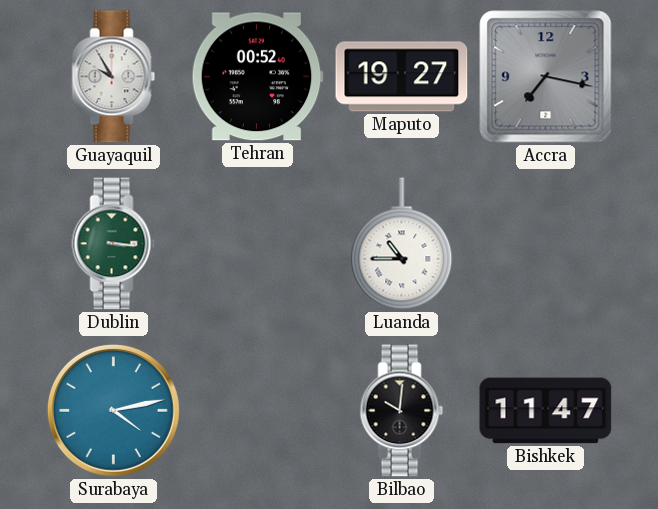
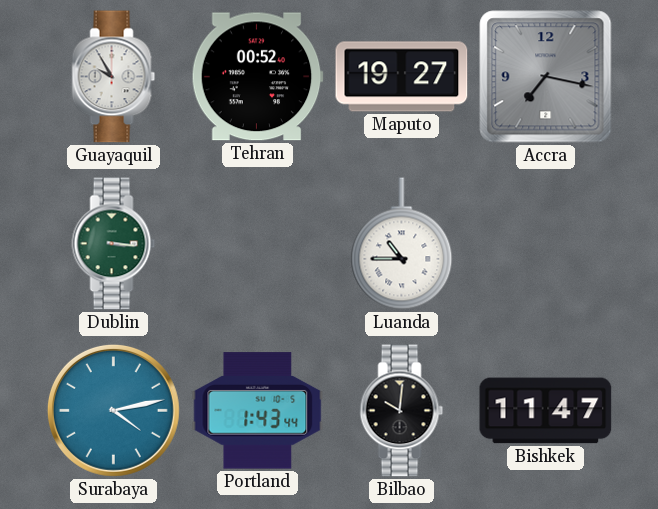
Portland: none -> 1:43 (258, 411)
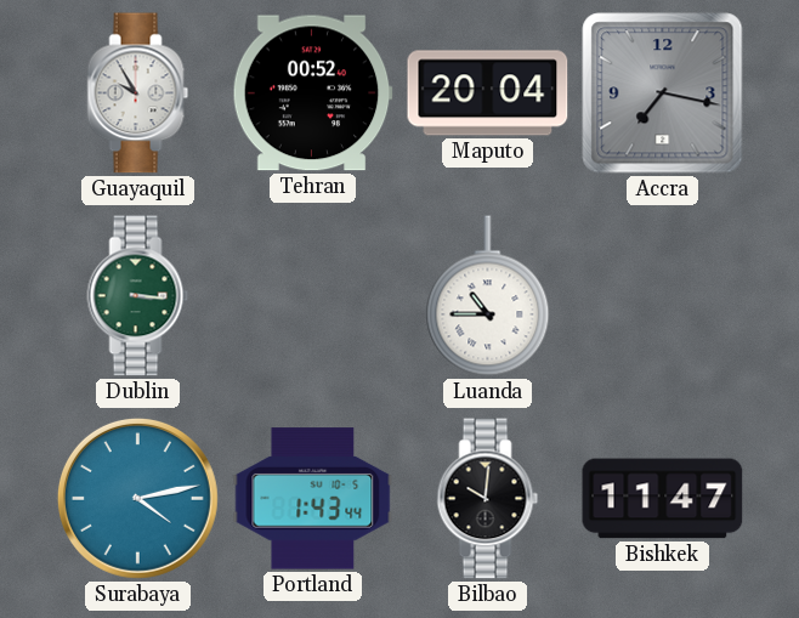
Maputo: 19:27 -> 20:04 (488, 93)
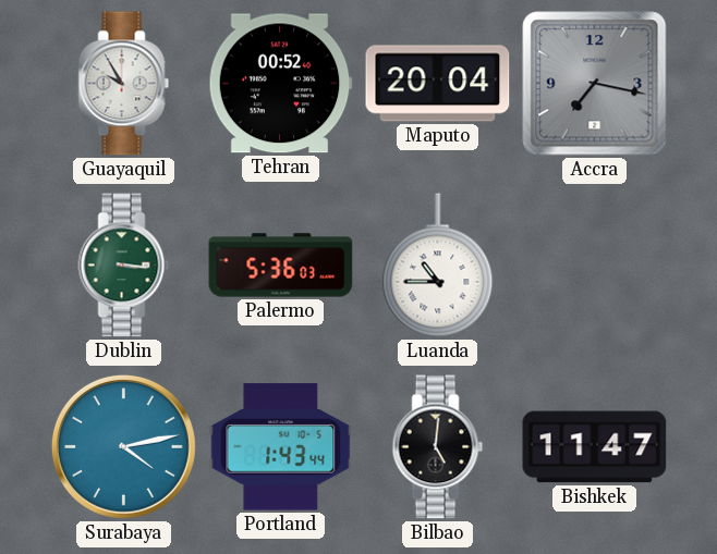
Palermo: none -> 5:36 (281, 266)
Bilbao: 10:01 -> 5:01 (438, 447)
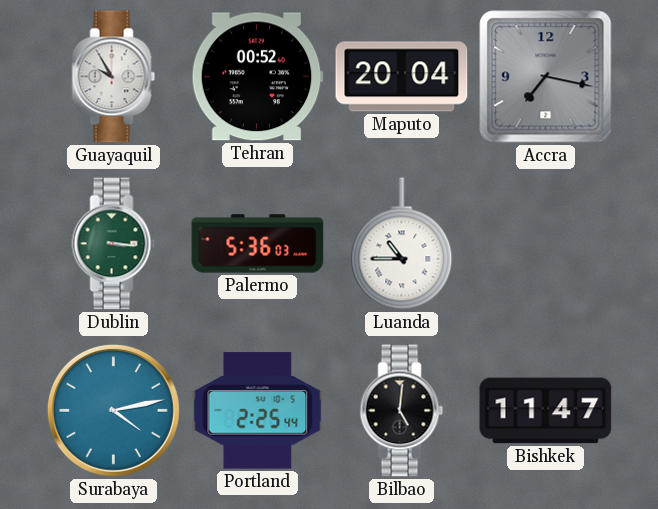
Portland: 1:43 -> 2:25 (258, 411)
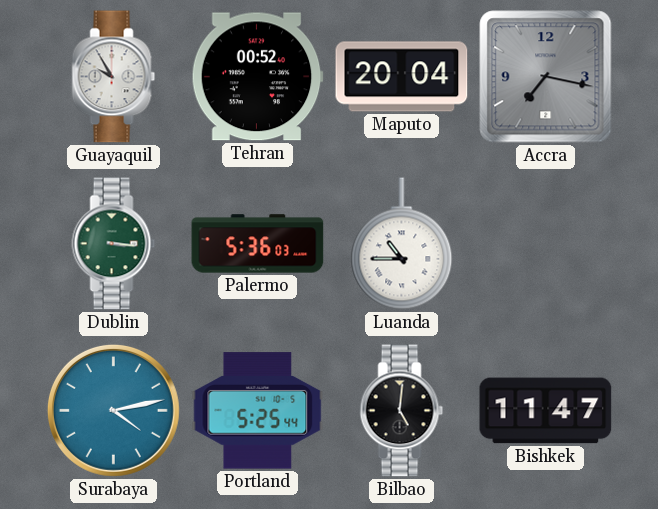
Portland: 2:25 -> 5:25 (258, 411)
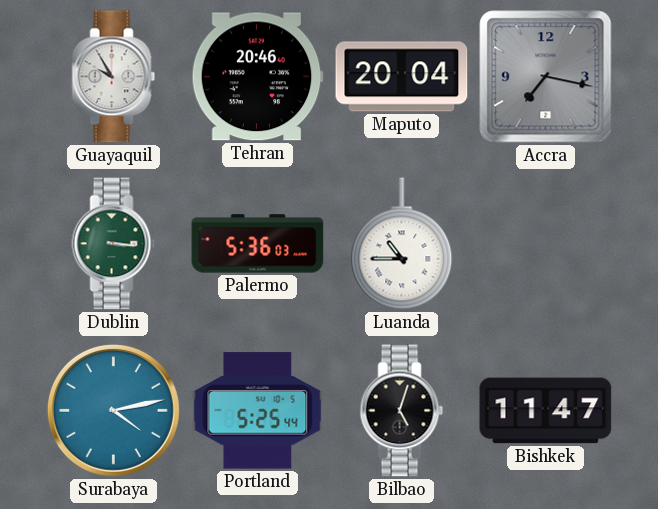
Tehran: 00:52 -> 20:46 (257, 77)
Bilbao: 5:01 -> 5:03 (402, 411)
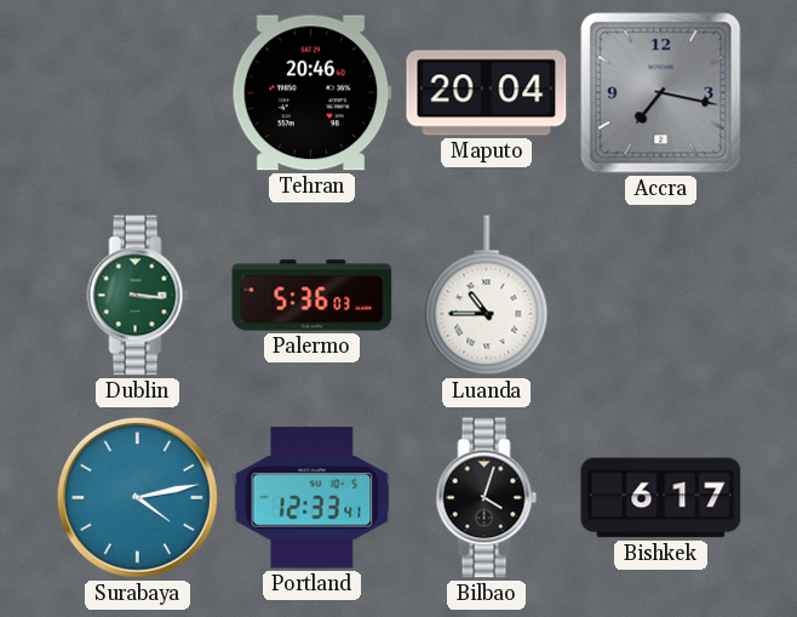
Guayaquil: 9:55 -> none (114, 77)
Portland: 5:25 -> 12:33 (313, 498)
Bilbao: 5:03 -> 4:03 (487, 498)
Bishkek: 11:47 -> 6:17 (661, 498)
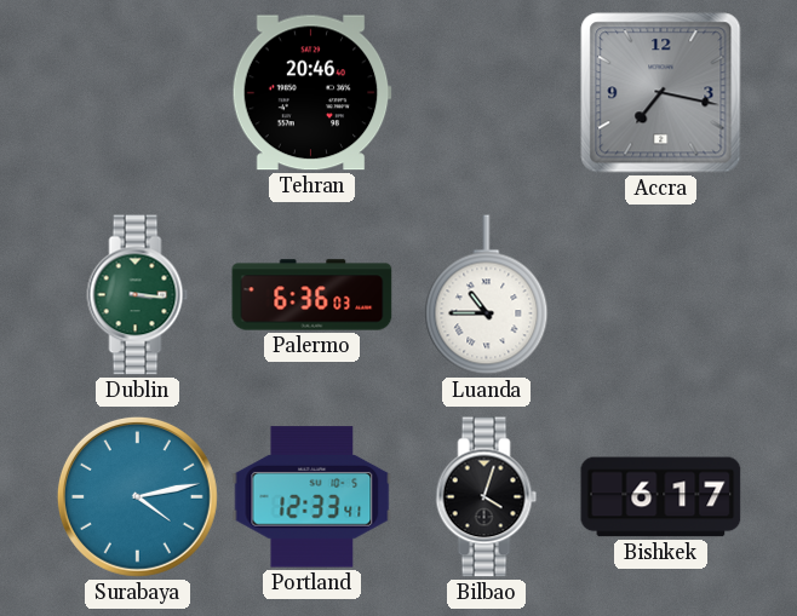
Maputo: 20:04 -> none (487, 93)
Palermo: 5:36 -> 6:36 (313, 295)
